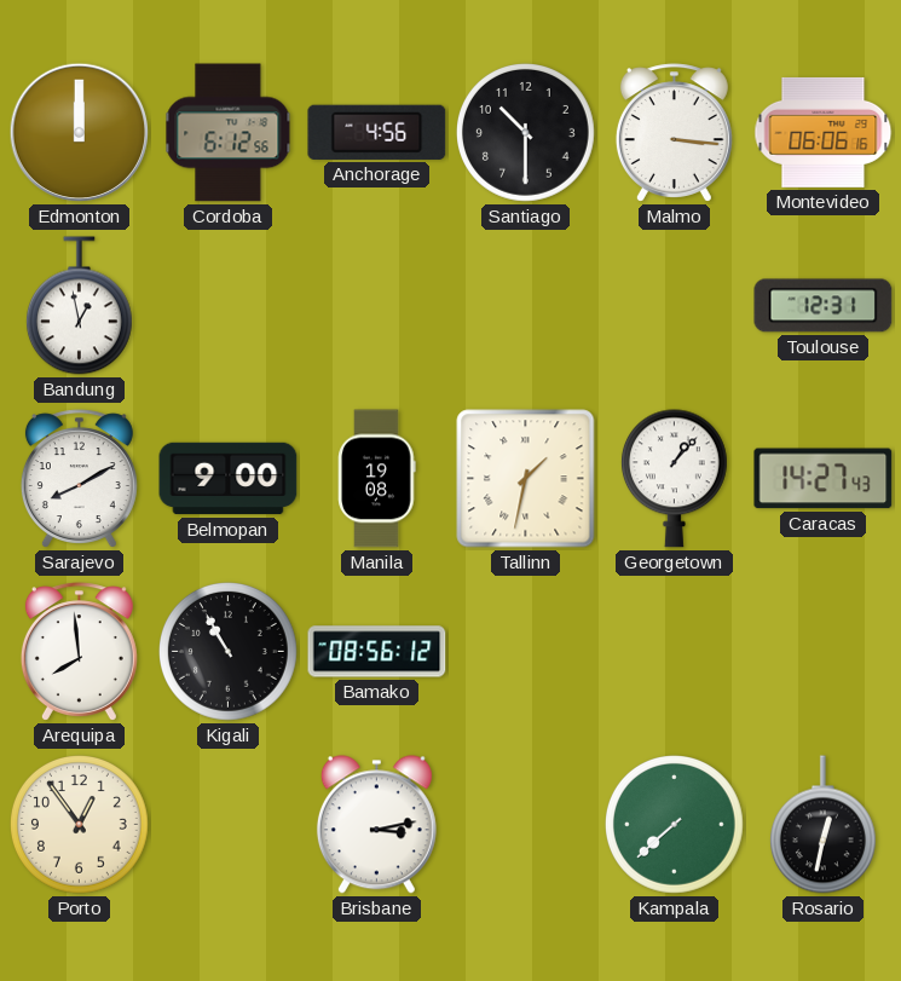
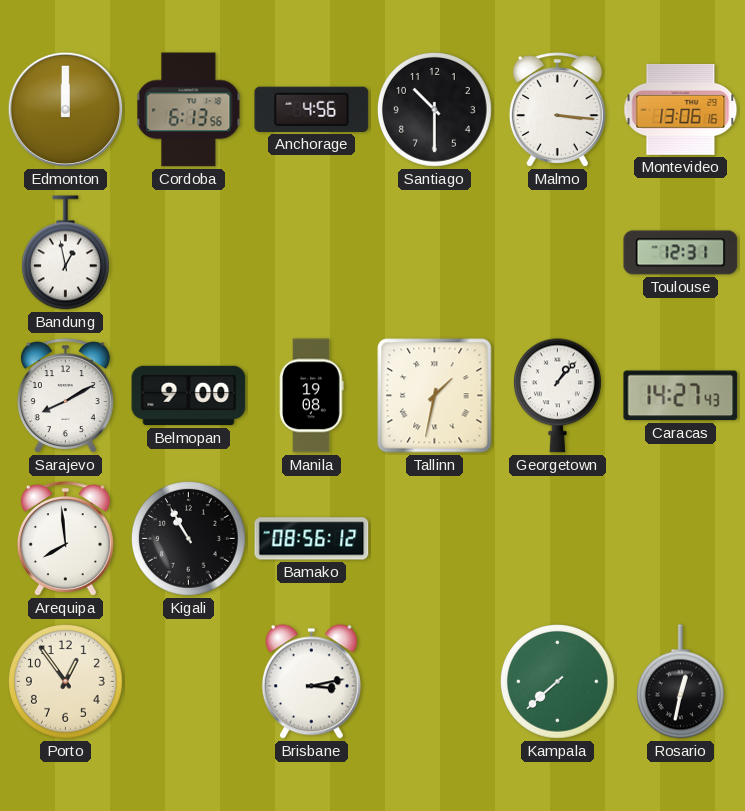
Cordoba: 6:12 -> 6:13 (189, 110)
Montevideo: 06:06 -> 13:06 (681, 109)
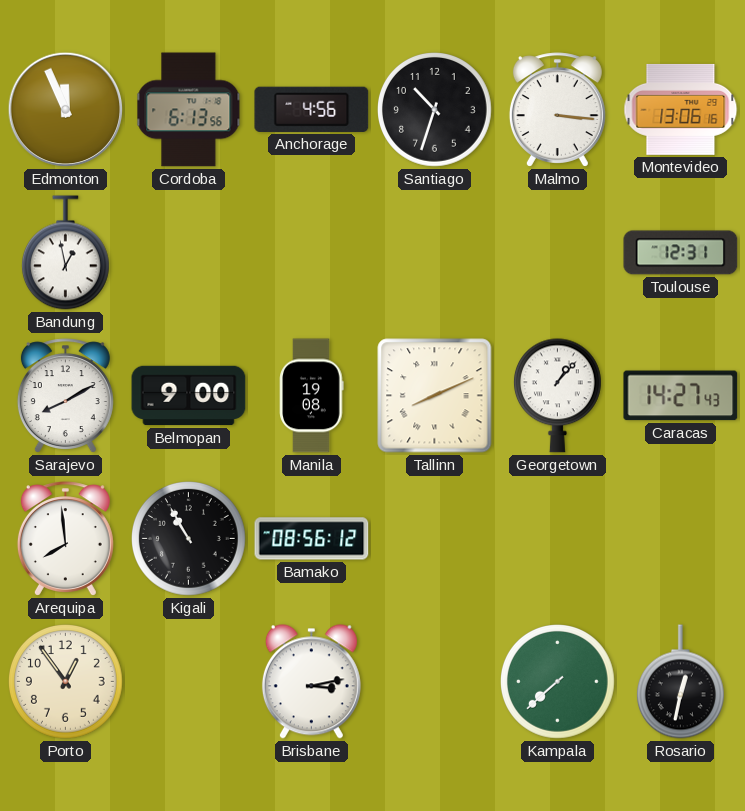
Edmonton: 12:00 -> 11:56 (66, 110)
Santiago: 10:30 -> 10:33 (435, 110)
Tallinn: 1:32 -> 8:11 (435, 396)
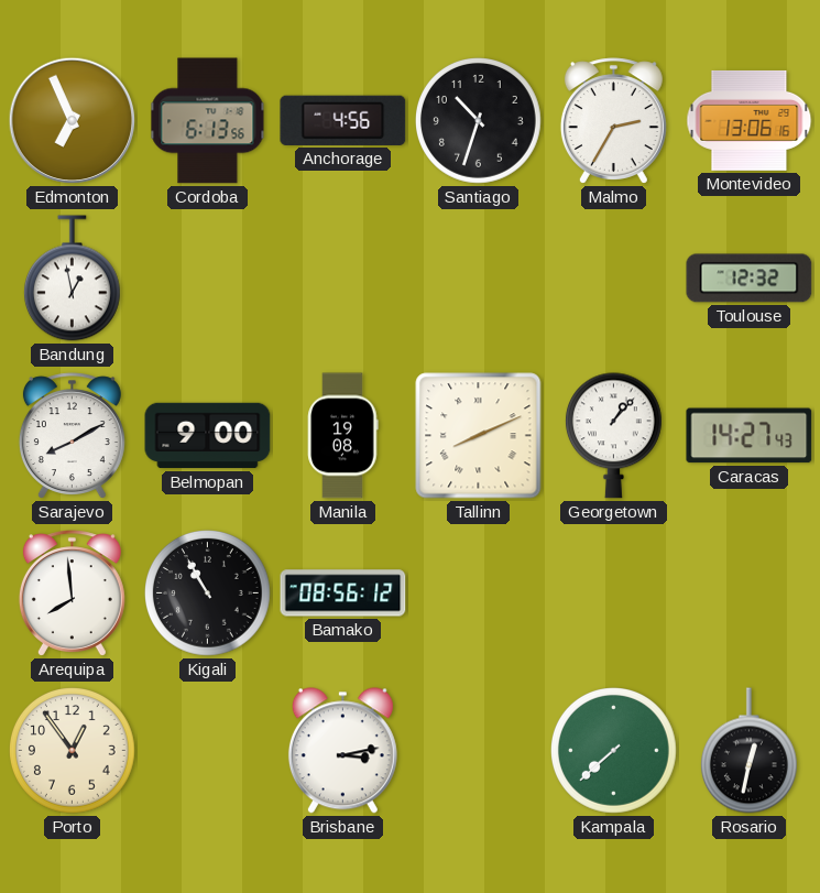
Edmonton: 11:56 -> 6:56 (73, 121)
Malmo: 3:16 -> 2:35 (613, 121)
Toulouse: 12:31 -> 12:32 (750, 279)
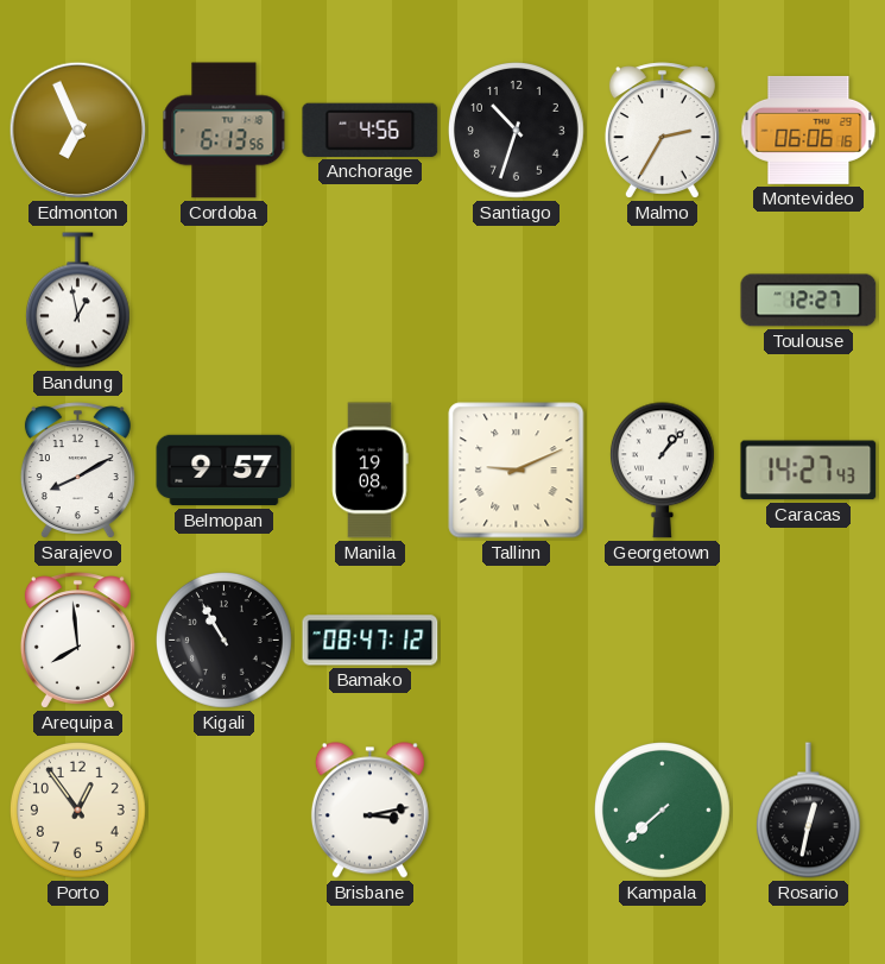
Montevideo: 13:06 -> 06:06 (809, 130)
Toulouse: 12:32 -> 12:27 (809, 301)
Belmopan: 9:00 -> 9:57 (225, 471)
Tallinn: 8:11 -> 9:11 (517, 471)
Bamako: 08:56 -> 08:47 (371, 641)
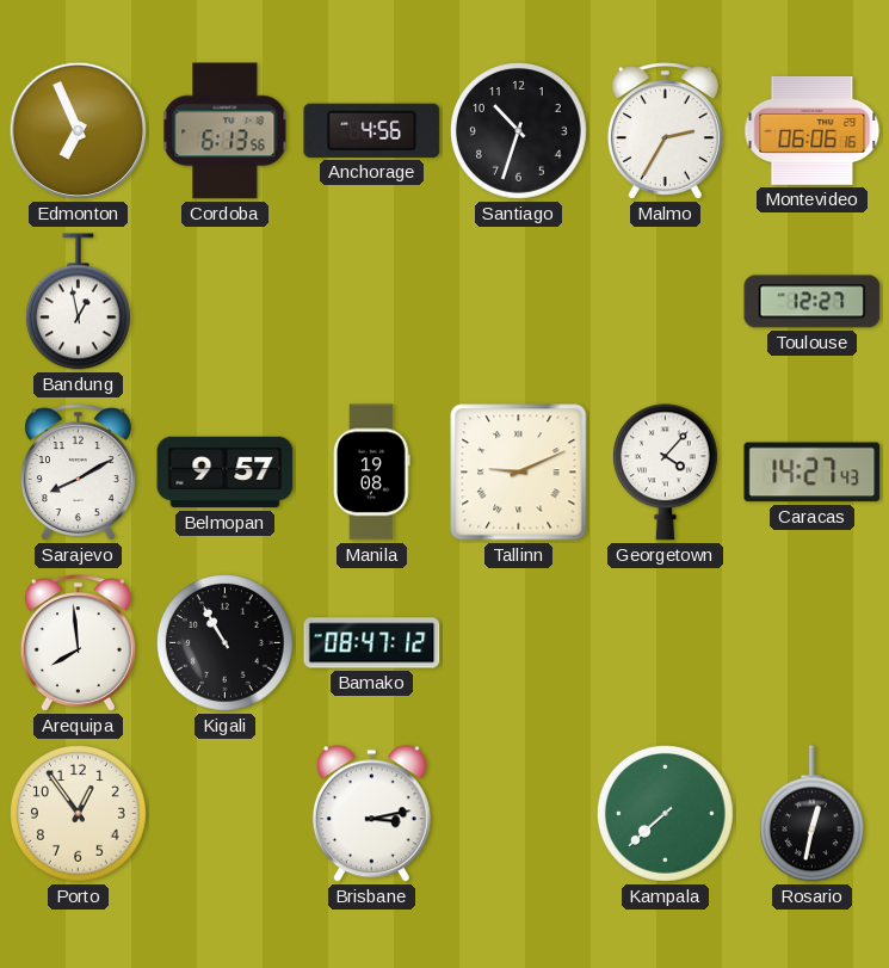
Georgetown: 1:07 -> 4:07 (665, 473)
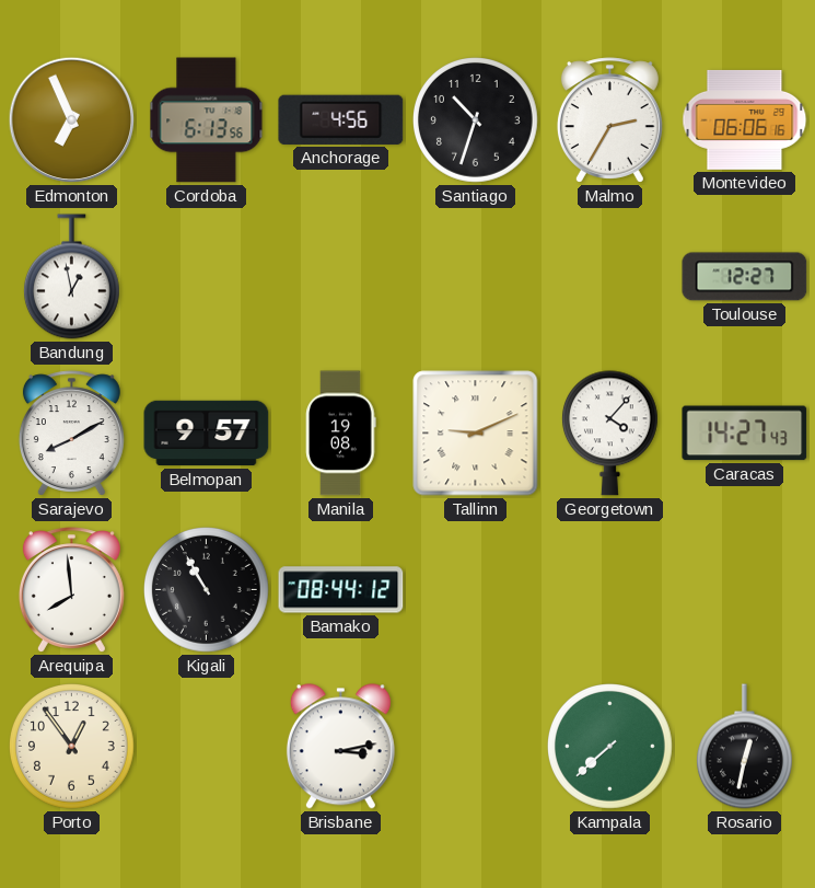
Bamako: 08:47 -> 08:44 (341, 590)
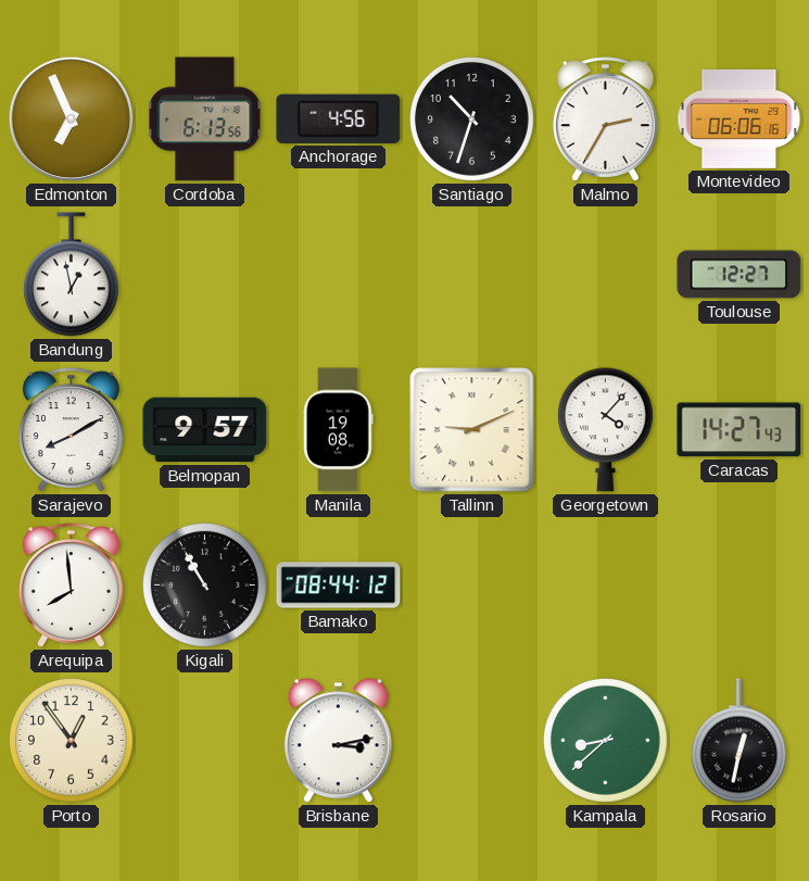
Kampala: 7:38 -> 8:38 (606, 741)
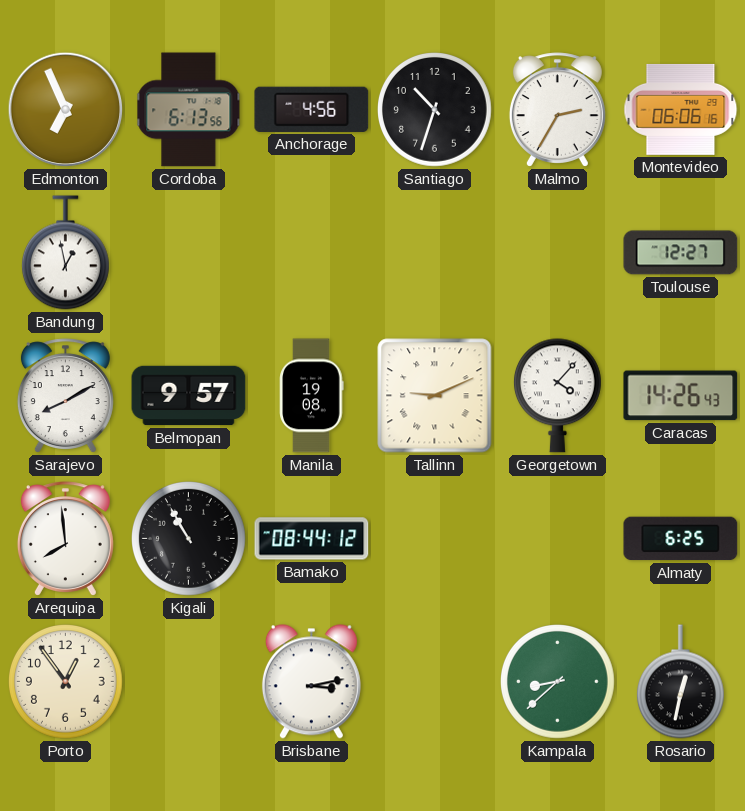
Caracas: 14:27 -> 14:26 (681, 396)
Almaty: none -> 6:25 (681, 539)
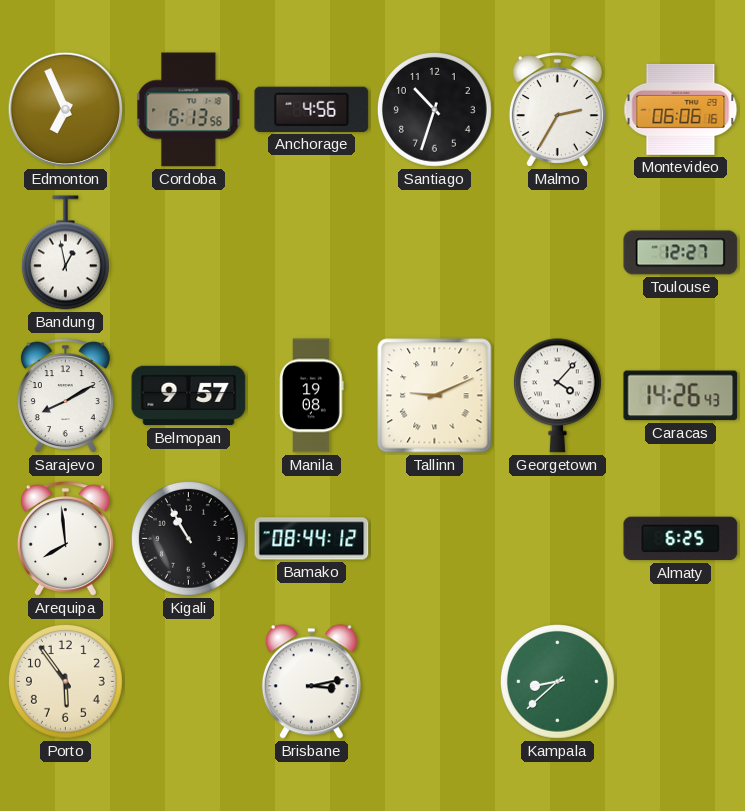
Porto: 12:54 -> 5:54 (66, 682)
Rosario: 12:32 -> none (680, 682)
